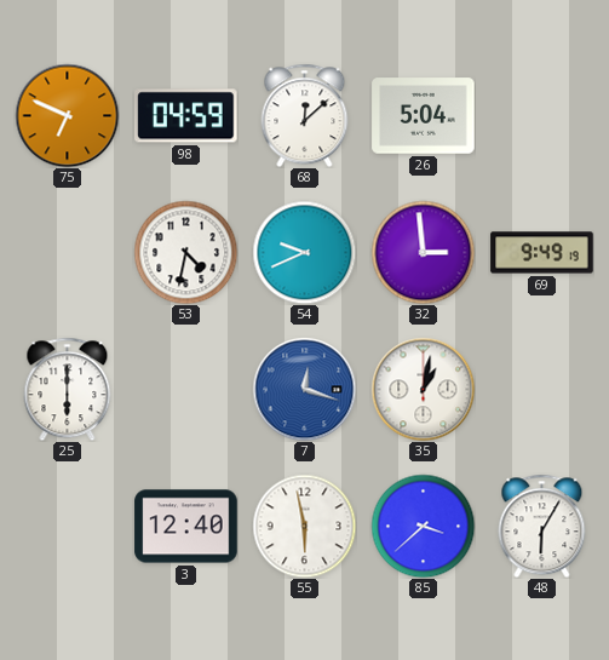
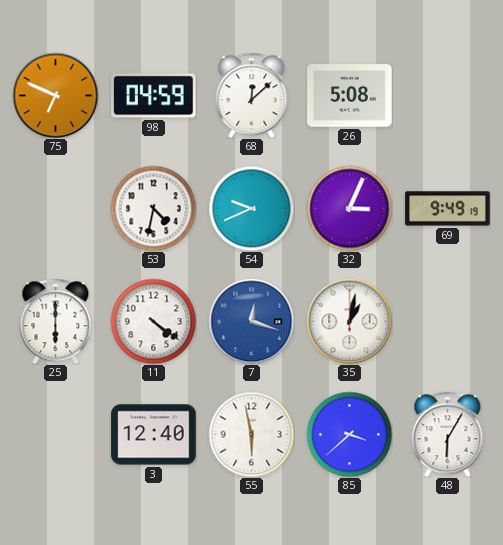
26: 5:04 -> 5:08 (350, 96)
32: 2:59 -> 3:04 (349, 208)
11: none -> 4:21 (153, 321)
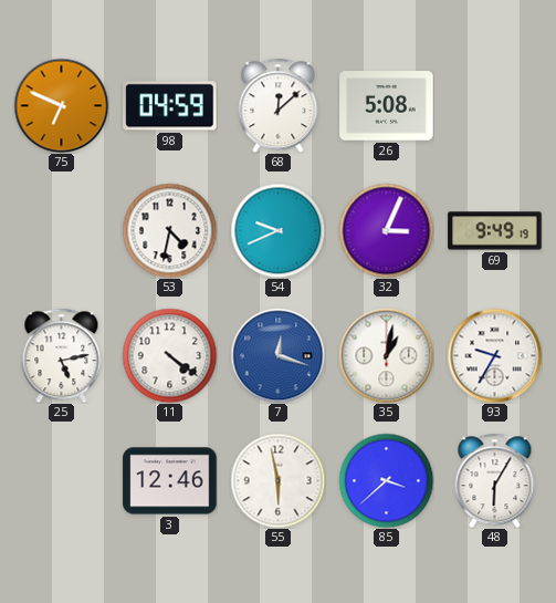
25: 6:00 -> 5:13 (62, 355)
93: none -> 9:35 (494, 355)
3: 12:40 -> 12:46 (170, 481)
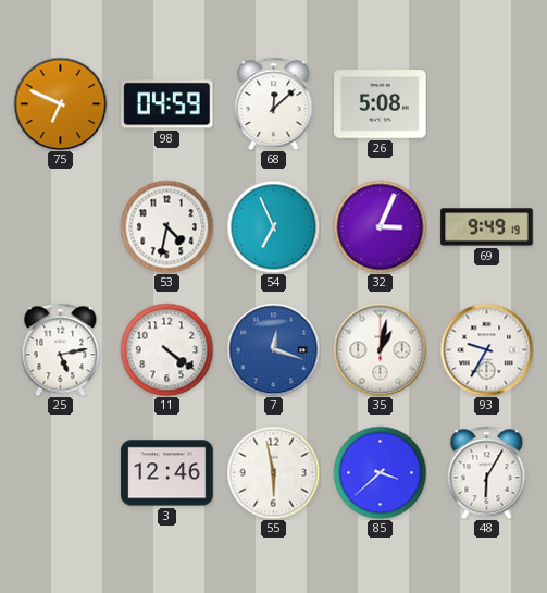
54: 9:41 -> 6:56 (273, 226)
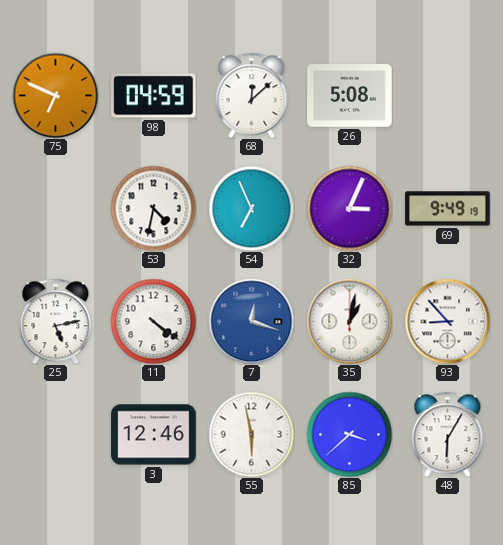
93: 9:35 -> 8:53 (447, 321)
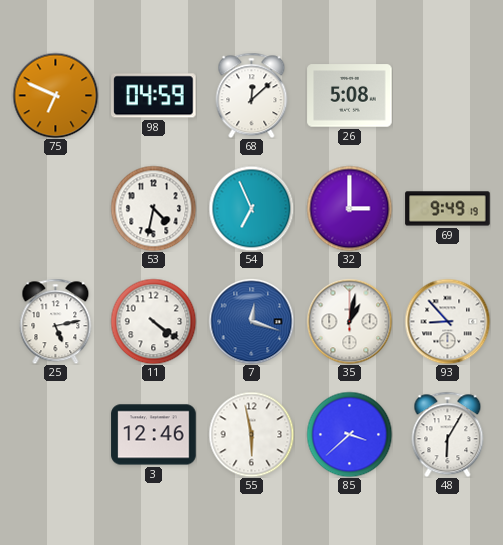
32: 3:04 -> 3:00 (349, 208)
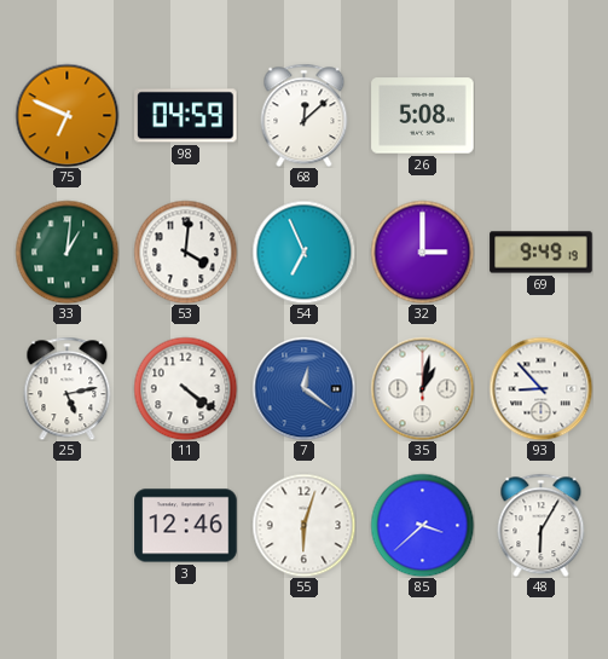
33: none -> 1:01 (66, 252)
53: 4:32 -> 4:01 (185, 252)
7: 12:18 -> 12:21 (303, 388)
55: 5:58 -> 6:03 (303, 525)
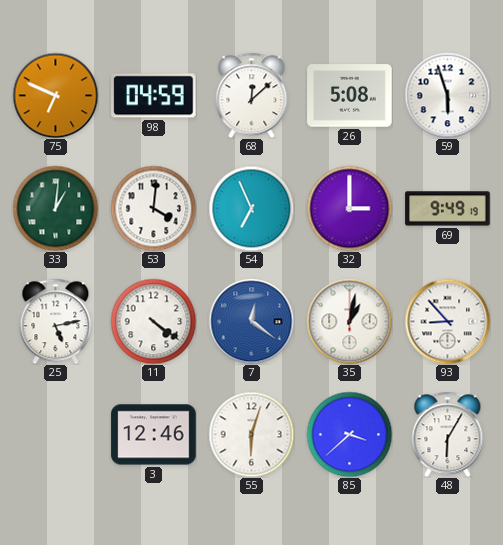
59: none -> 5:57 (447, 95)
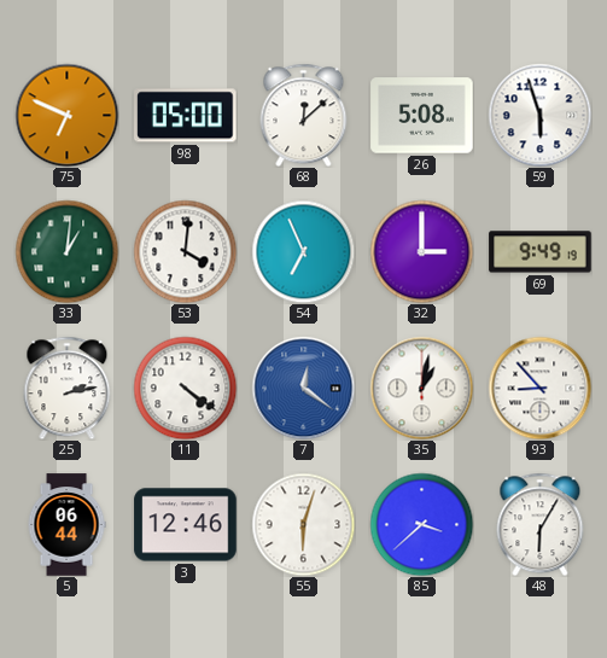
98: 04:59 -> 05:00 (186, 116)
25: 5:13 -> 2:13 (68, 388)
5: none -> 06:44 (66, 525)
